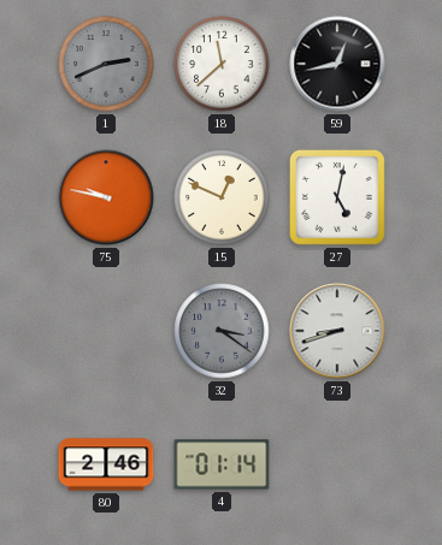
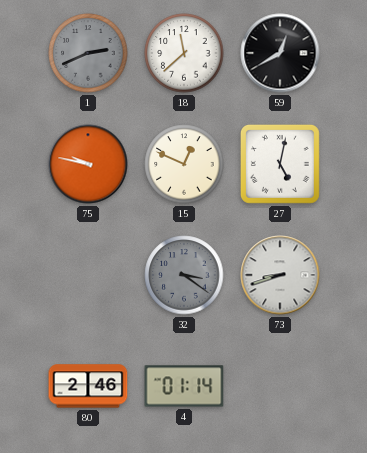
59: 12:43 -> 12:40 (280, 53)
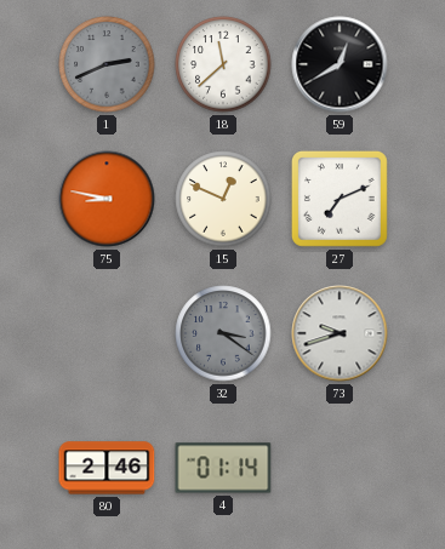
75: 9:47 -> 8:47 (107, 199)
27: 5:02 -> 7:11 (340, 199)
73: 8:42 -> 9:42 (340, 333)
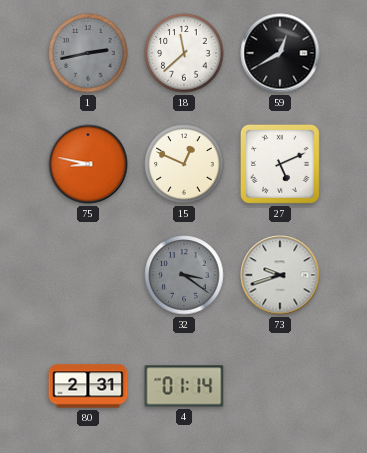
1: 2:41 -> 2:43 (88, 53)
27: 7:11 -> 5:11 (280, 164)
80: 2:46 -> 2:31 (88, 386)
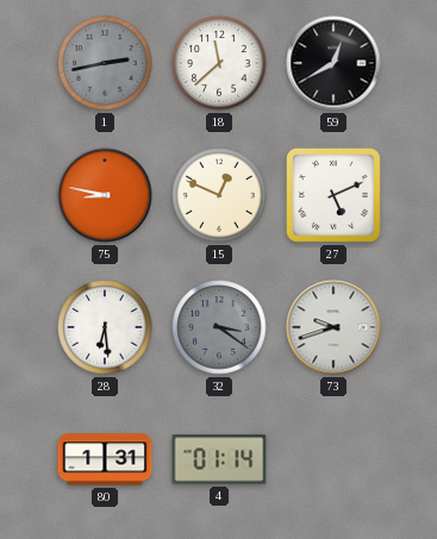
28: none -> 6:29 (105, 327)
80: 2:31 -> 1:31 (105, 459)
